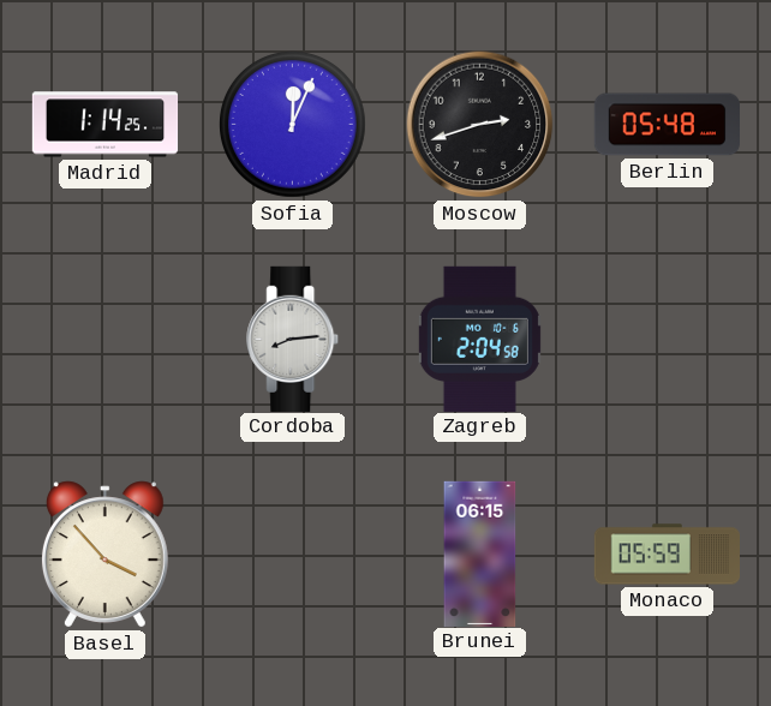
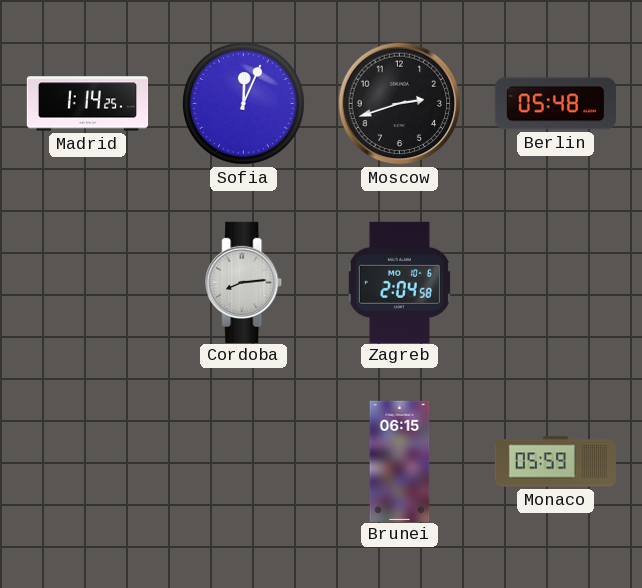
Basel: 3:53 -> none (104, 555)
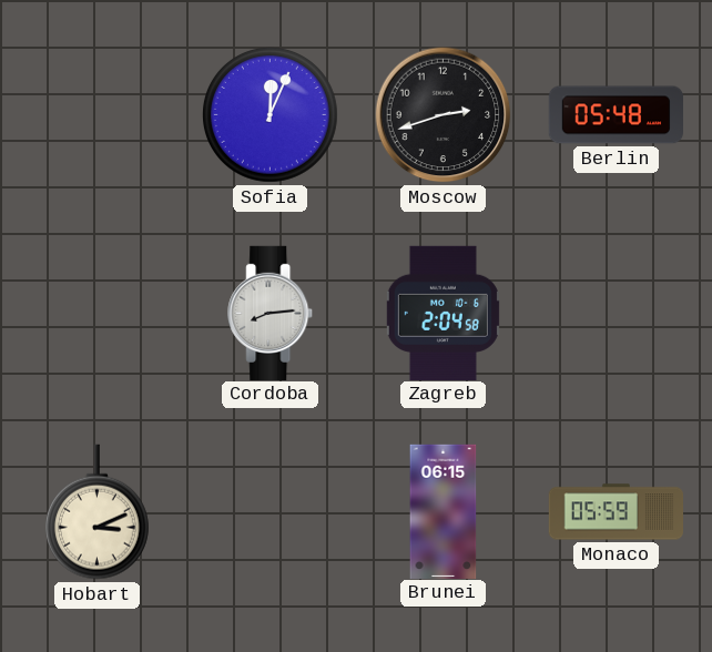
Madrid: 1:14 -> none (88, 104)
Hobart: none -> 3:11 (96, 512)
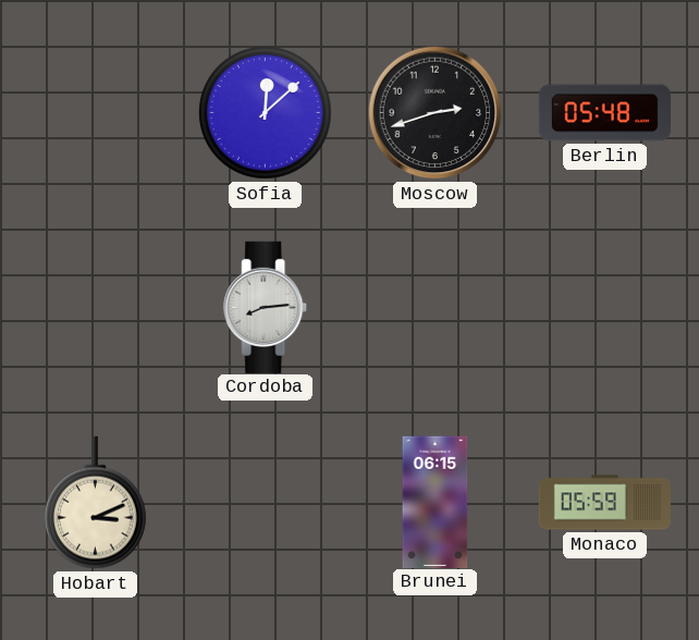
Sofia: 12:04 -> 12:08 (266, 113)
Zagreb: 2:04 -> none (443, 313)
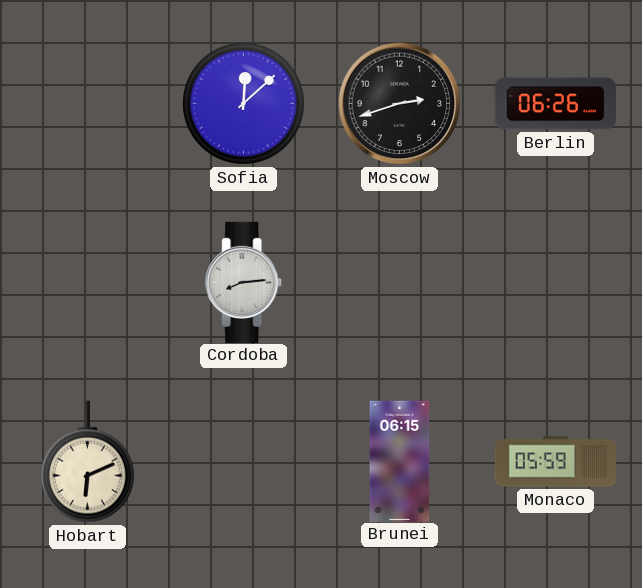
Berlin: 05:48 -> 06:26 (555, 104)
Hobart: 3:11 -> 6:11 (87, 462)
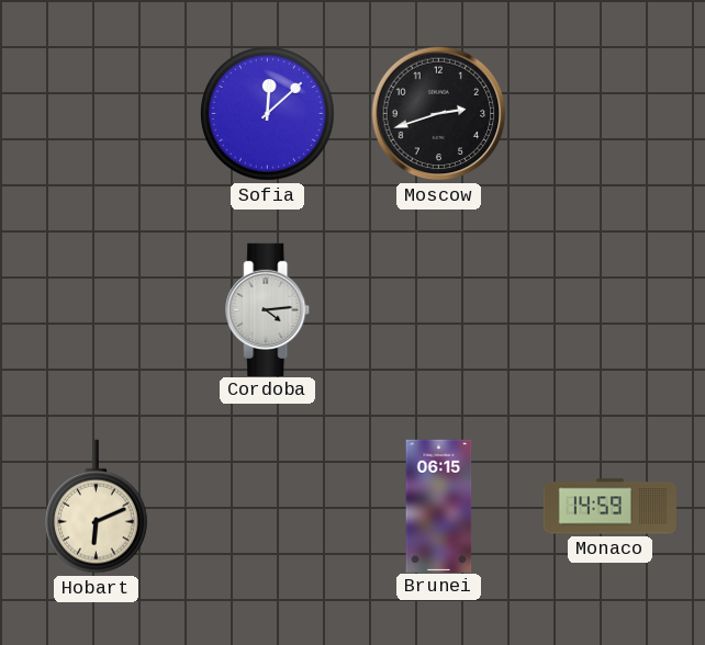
Berlin: 06:26 -> none (555, 104)
Cordoba: 8:14 -> 4:14 (268, 309)
Monaco: 05:59 -> 14:59 (609, 507)
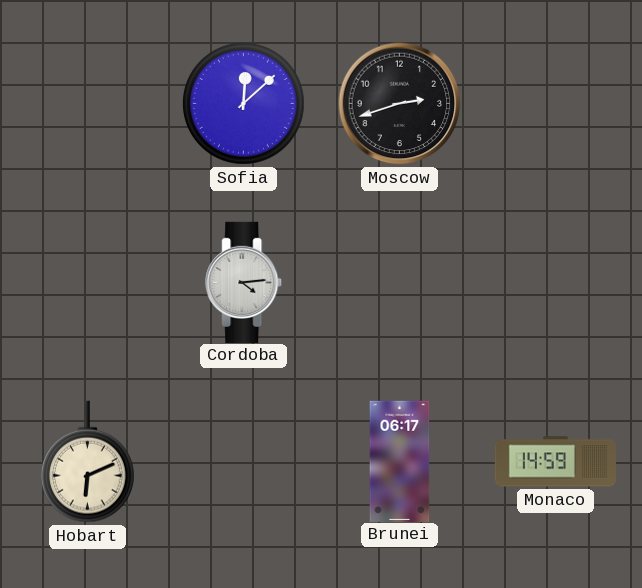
Brunei: 06:15 -> 06:17 (400, 461)
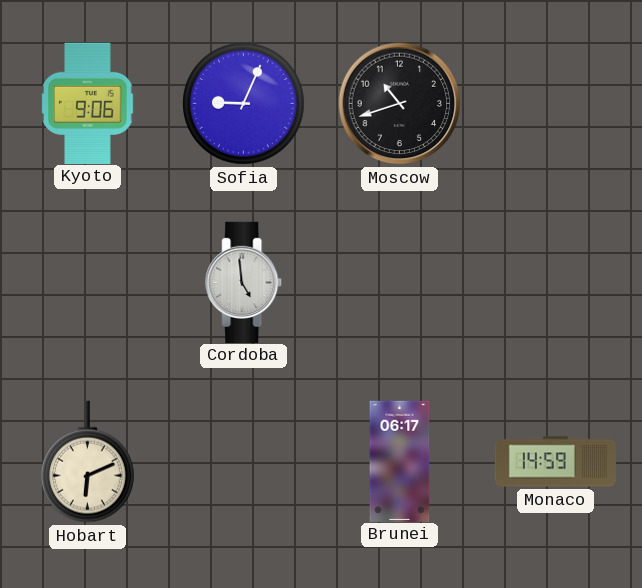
Kyoto: none -> 9:06 (88, 103)
Sofia: 12:08 -> 9:04 (244, 104)
Moscow: 2:42 -> 10:42 (400, 104)
Cordoba: 4:14 -> 4:59 (244, 282)
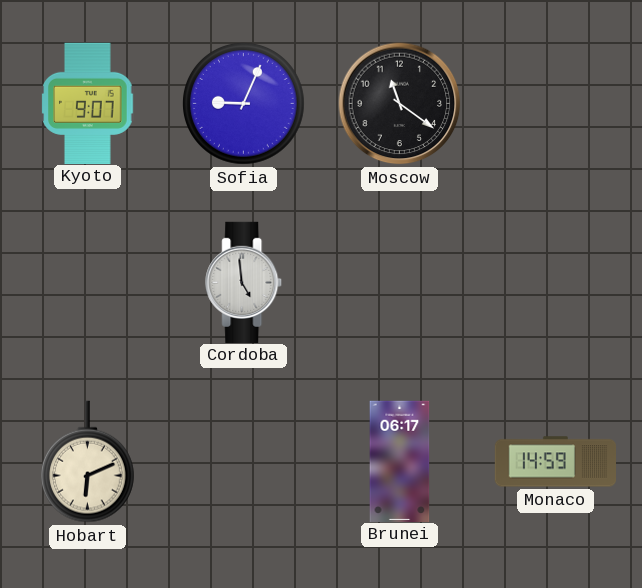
Kyoto: 9:06 -> 9:07 (88, 103)
Moscow: 10:42 -> 11:21 (400, 104)
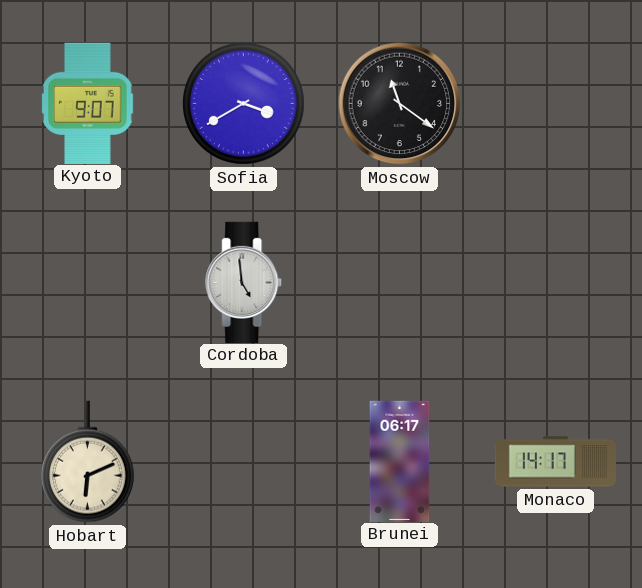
Sofia: 9:04 -> 3:40 (244, 104)
Monaco: 14:59 -> 14:17 (555, 462)
